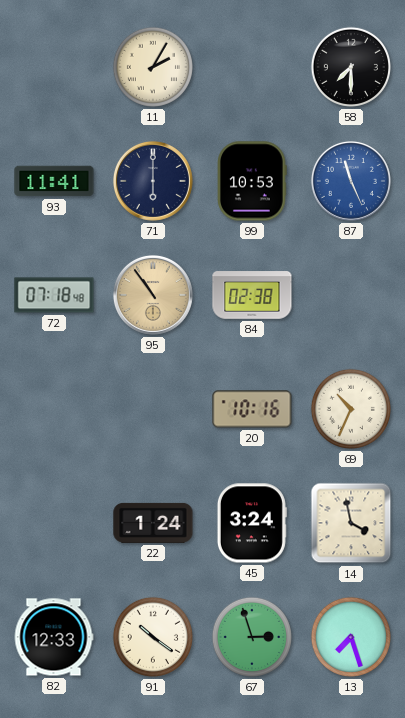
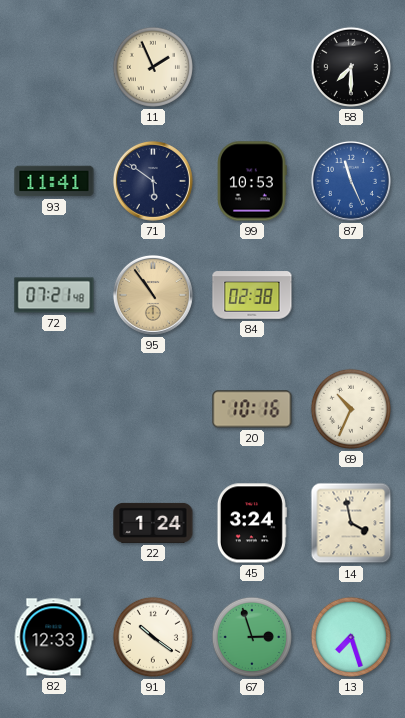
11: 2:05 -> 1:56 (153, 67)
71: 6:00 -> 5:51 (153, 181)
72: 07:18 -> 07:21 (54, 295)
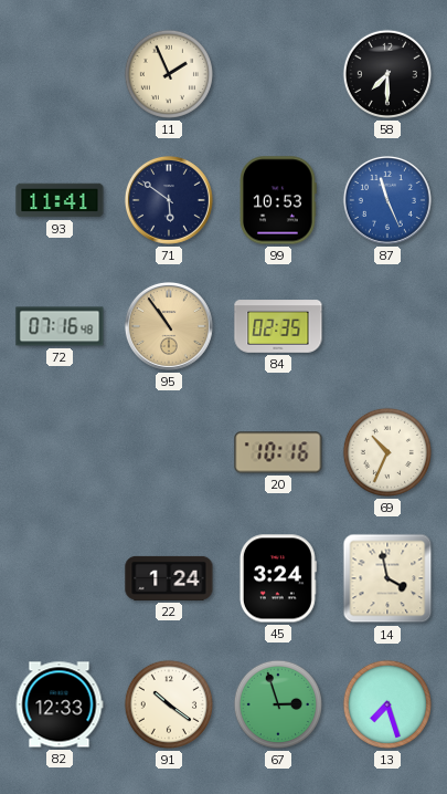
72: 07:21 -> 07:16 (60, 326)
84: 02:38 -> 02:35 (278, 326)
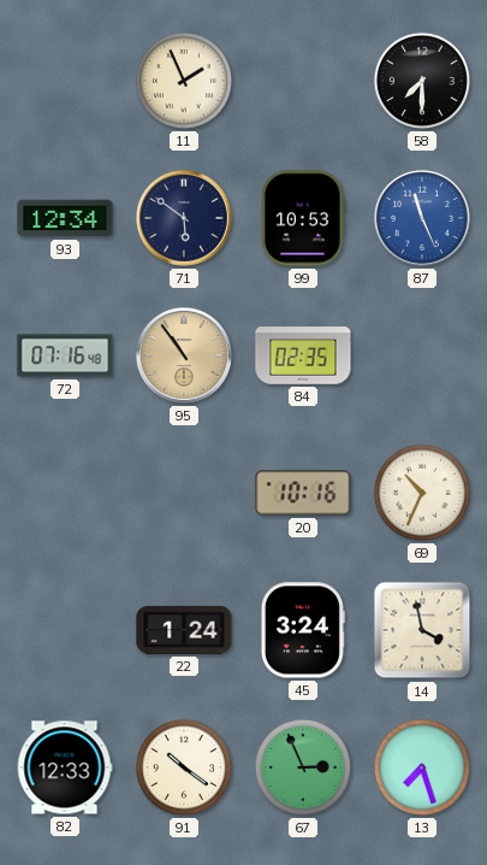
93: 11:41 -> 12:34 (65, 218)
67: 2:57 -> 2:56 (303, 767)
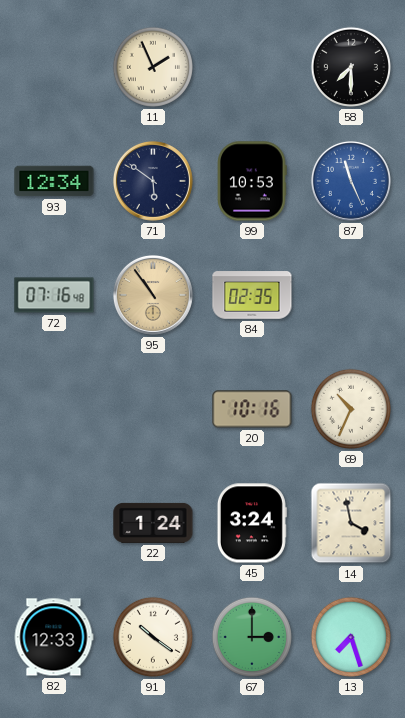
67: 2:56 -> 3:00 (252, 637)
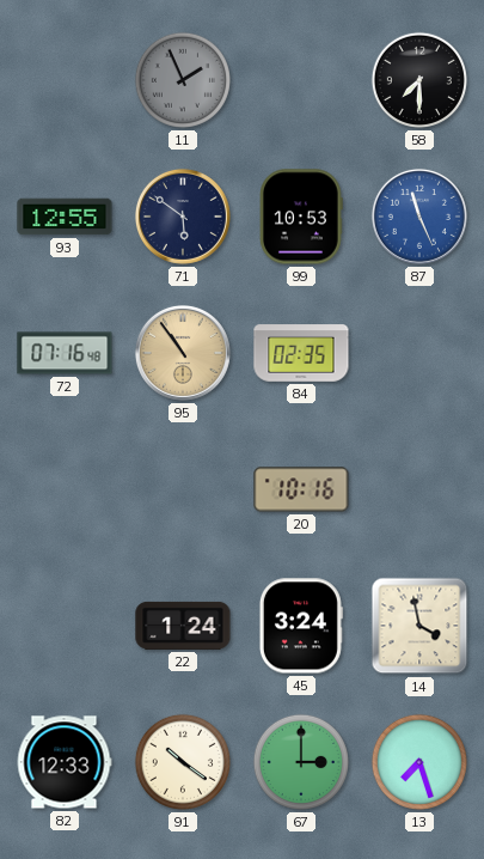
11 dial: cream -> grey (183, 80)
93: 12:34 -> 12:55 (65, 217)
69: 10:34 -> none (351, 409)
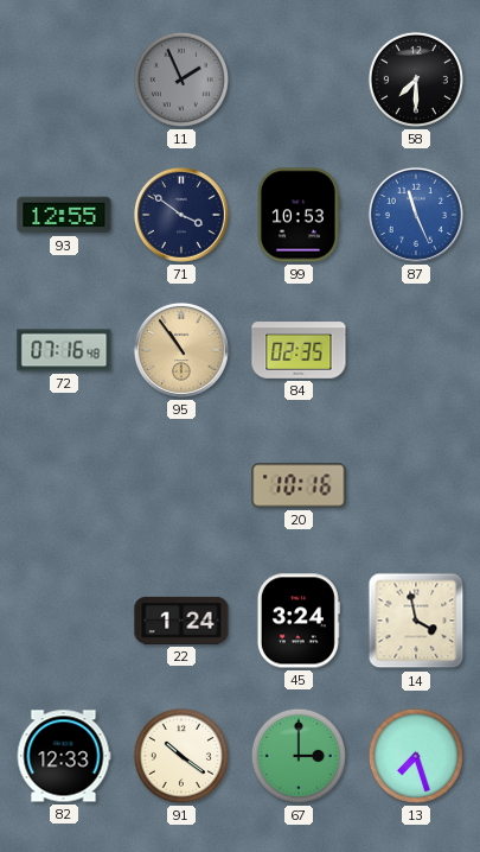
71: 5:51 -> 3:51 (181, 215)
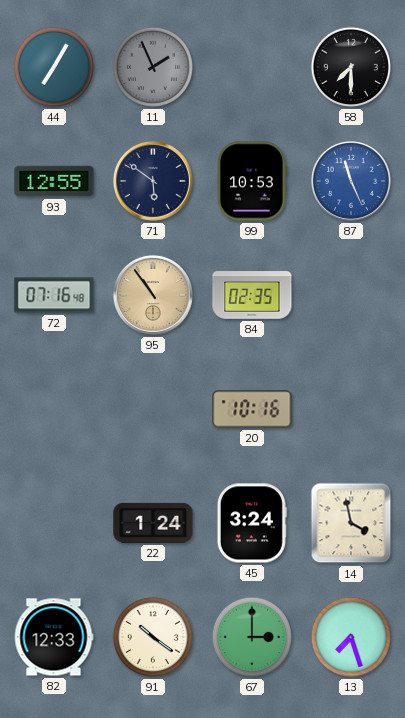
44: none -> 7:05 (54, 67)
71: 3:51 -> 5:51 (153, 181)
